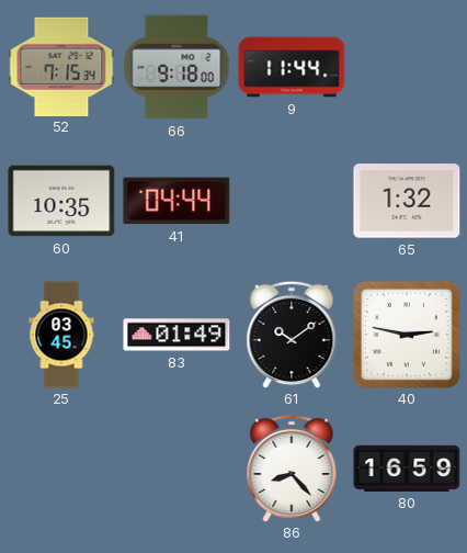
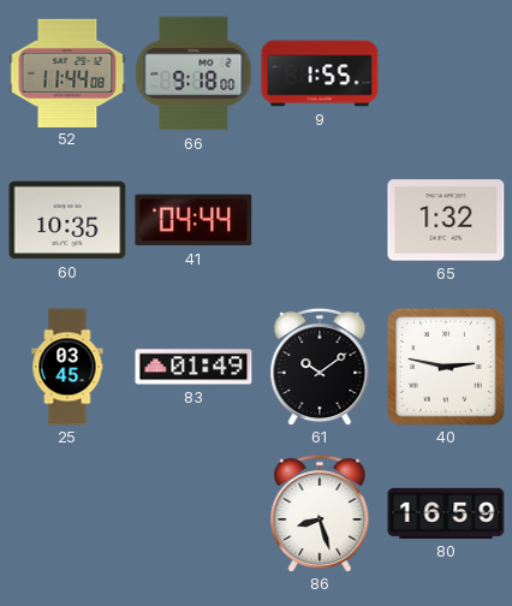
52: 7:15 -> 11:44 (67, 72)
9: 11:44 -> 1:55 (320, 73)
86: 8:23 -> 8:27 (320, 513)
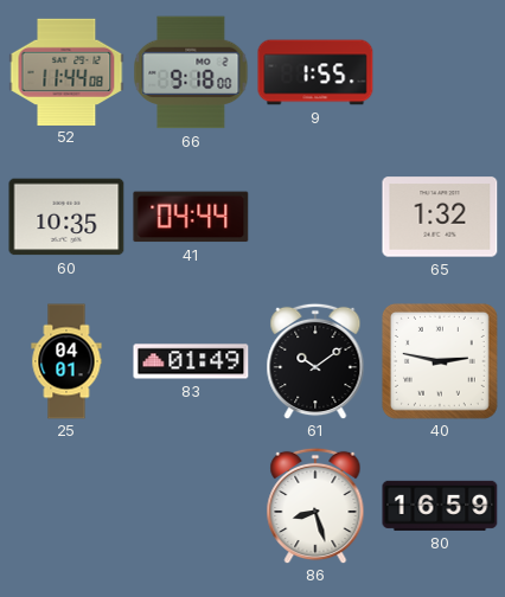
25: 03:45 -> 04:01 (66, 361)
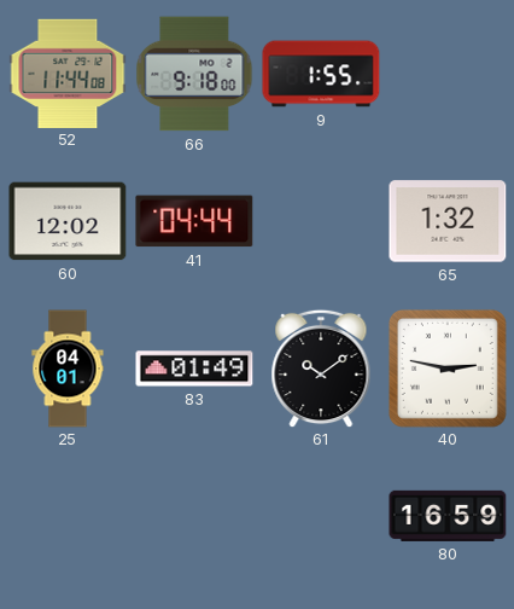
60: 10:35 -> 12:02 (68, 221)
86: 8:27 -> none (315, 506)
